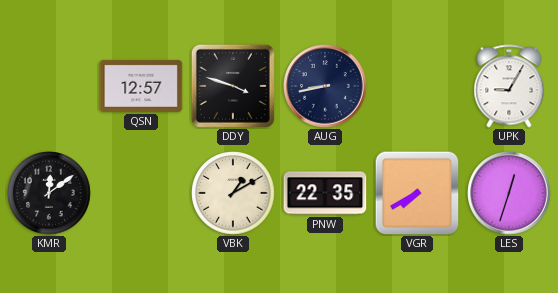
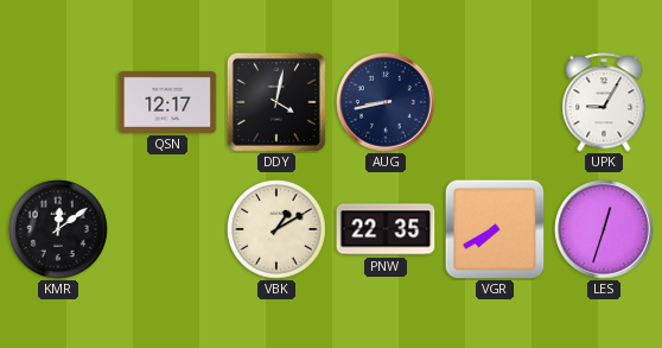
QSN: 12:57 -> 12:17 (167, 102)
DDY: 3:48 -> 4:02 (276, 102)
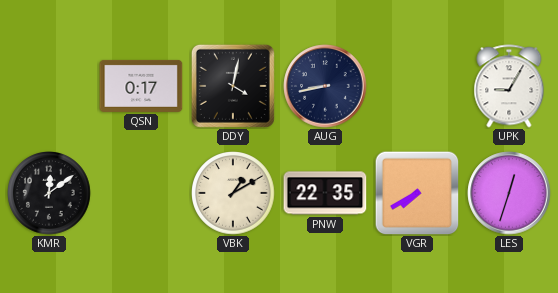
QSN: 12:17 -> 0:17 (141, 86)
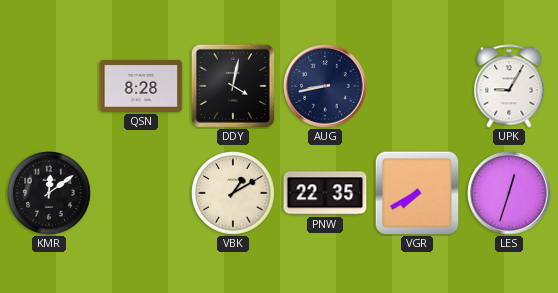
QSN: 0:17 -> 8:28 (141, 86)
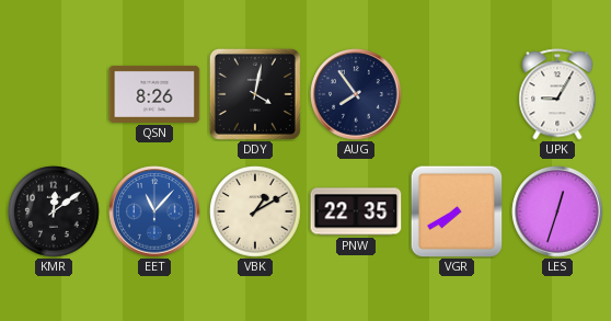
QSN: 8:28 -> 8:26 (154, 94)
AUG: 8:43 -> 7:54 (356, 94)
EET: none -> 11:07 (154, 211)
